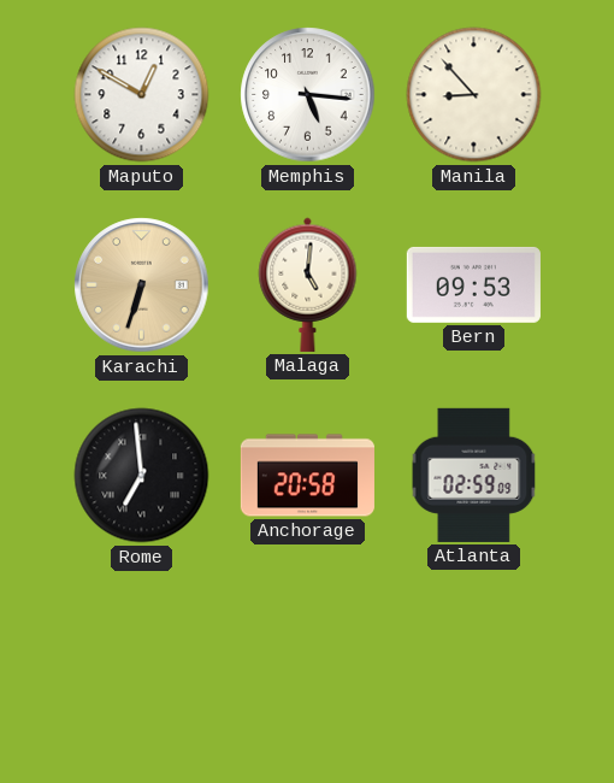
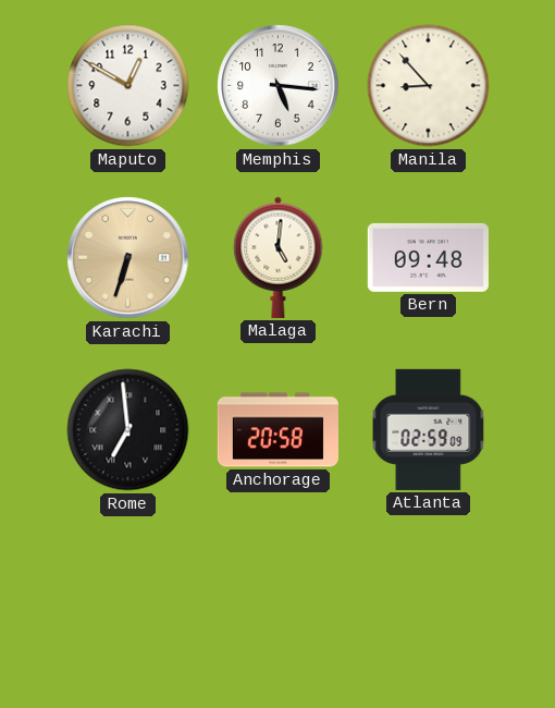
Bern: 09:53 -> 09:48 (428, 257)
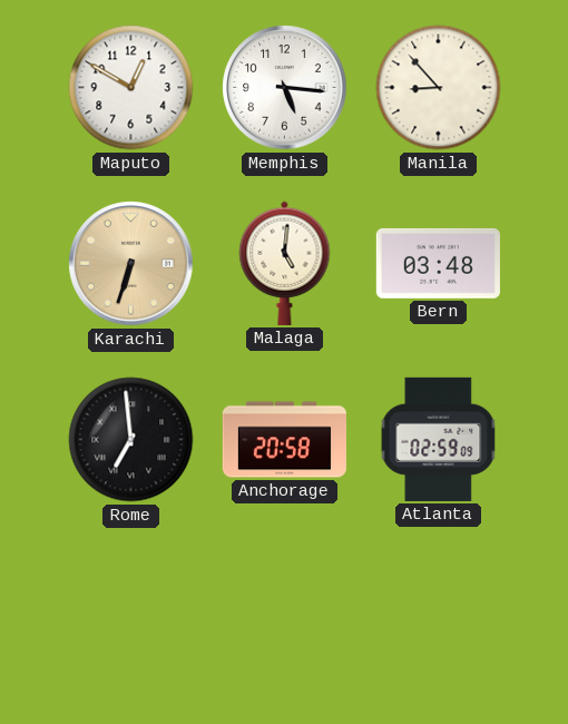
Bern: 09:48 -> 03:48 (438, 263)
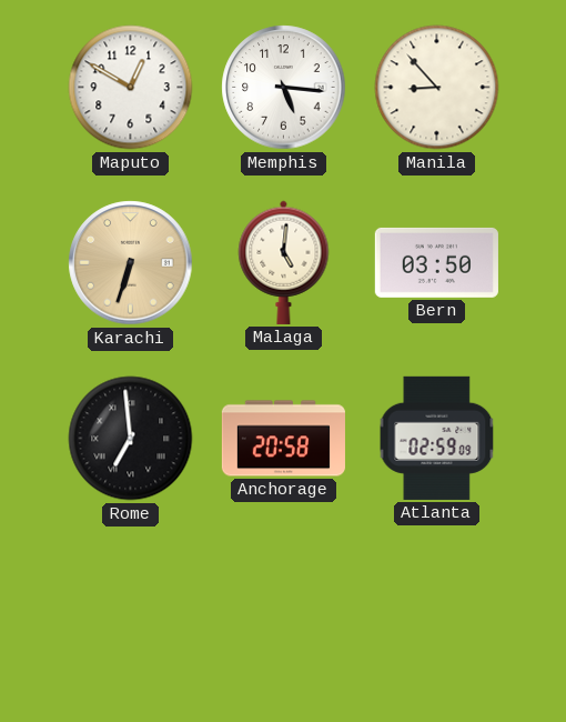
Bern: 03:48 -> 03:50 (436, 262)
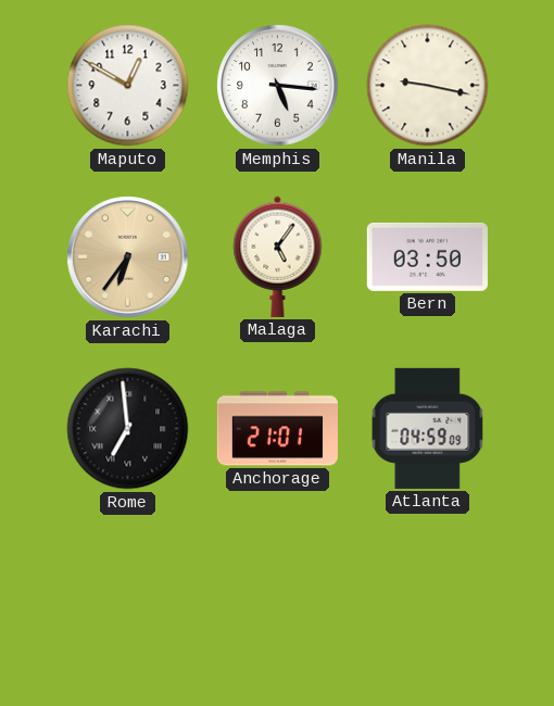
Manila: 8:53 -> 9:17 (428, 86)
Karachi: 6:33 -> 6:36 (128, 257)
Malaga: 5:01 -> 5:06 (278, 256)
Anchorage: 20:58 -> 21:01 (277, 429)
Atlanta: 02:59 -> 04:59 (428, 428)
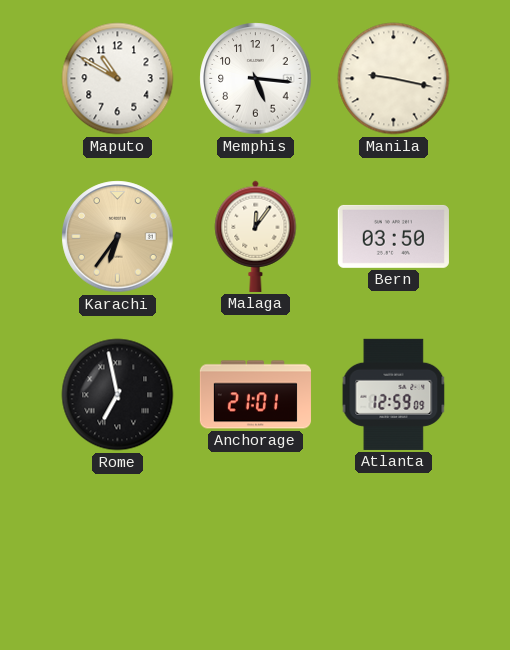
Maputo: 12:50 -> 10:50 (118, 79)
Malaga: 5:06 -> 12:06 (256, 236)
Rome: 6:59 -> 6:58 (118, 395)
Atlanta: 04:59 -> 12:59 (394, 394)
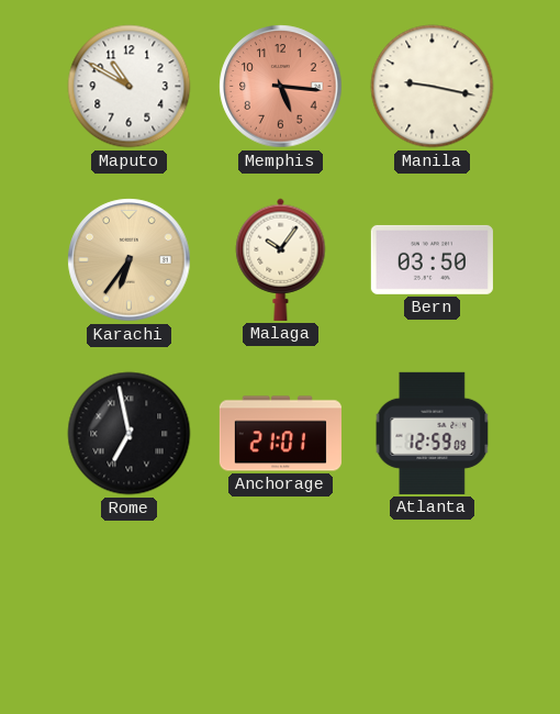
Memphis dial: white -> salmon (281, 87)
Malaga: 12:06 -> 10:06 (281, 259)
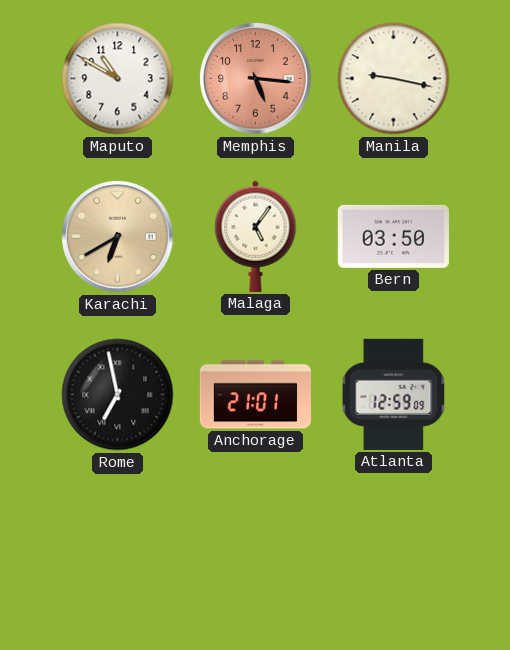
Karachi: 6:36 -> 6:40 (118, 237)
Malaga: 10:06 -> 5:06 (256, 236)
